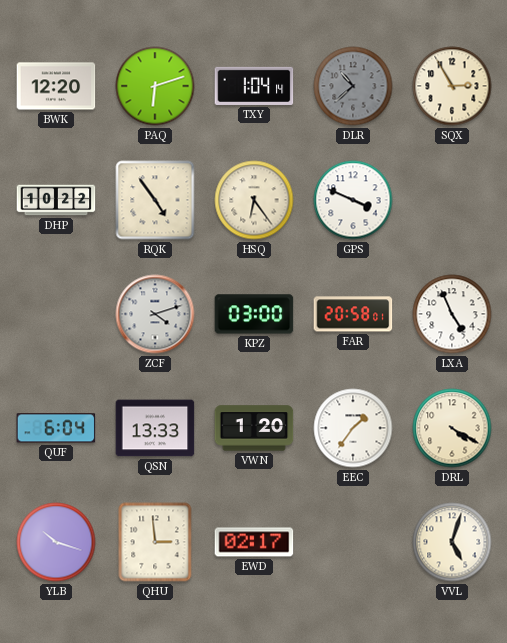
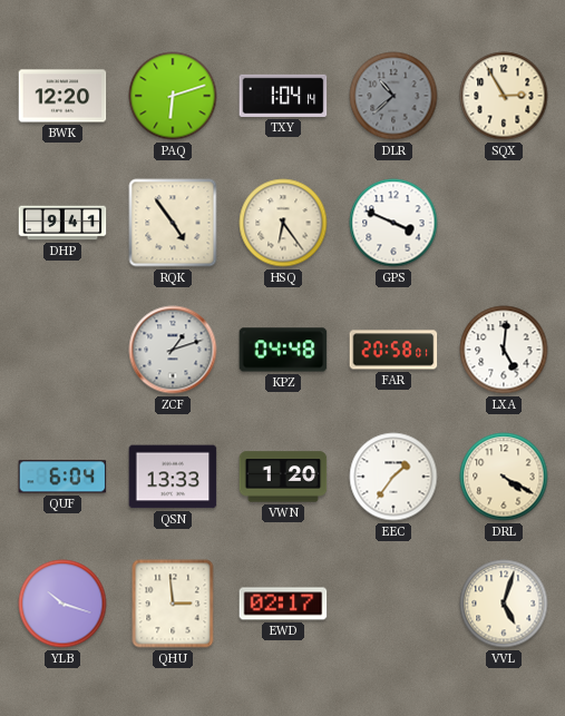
DHP: 10:22 -> 9:41 (62, 223)
ZCF: 4:12 -> 1:12 (173, 350)
KPZ: 03:00 -> 04:48 (283, 350)
LXA: 4:56 -> 5:01 (504, 350)
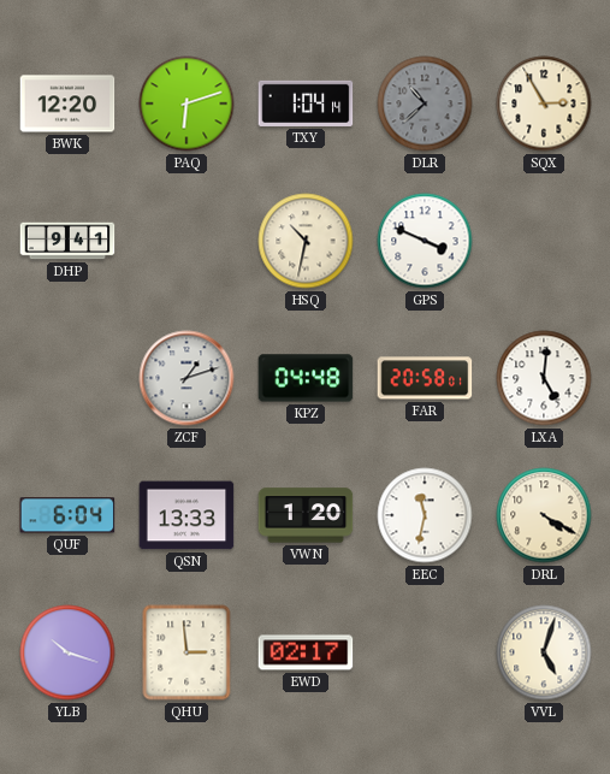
RQK: 4:54 -> none (173, 223)
HSQ: 6:24 -> 10:32 (306, 241)
EEC: 1:36 -> 11:32 (425, 515)
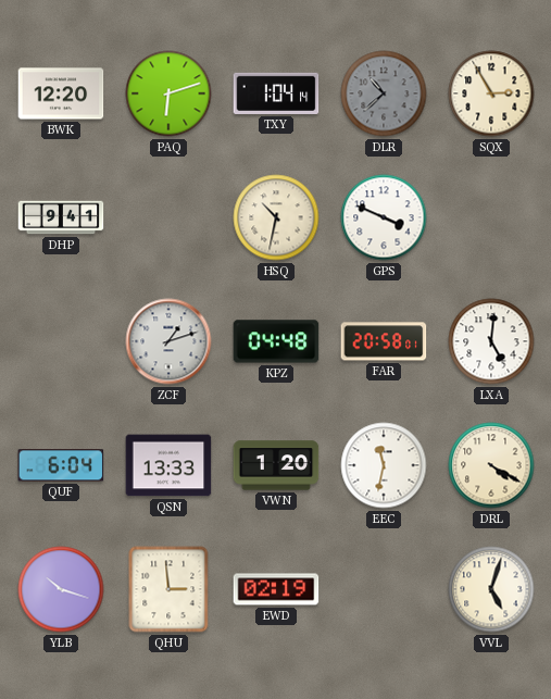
EWD: 02:17 -> 02:19 (276, 589)
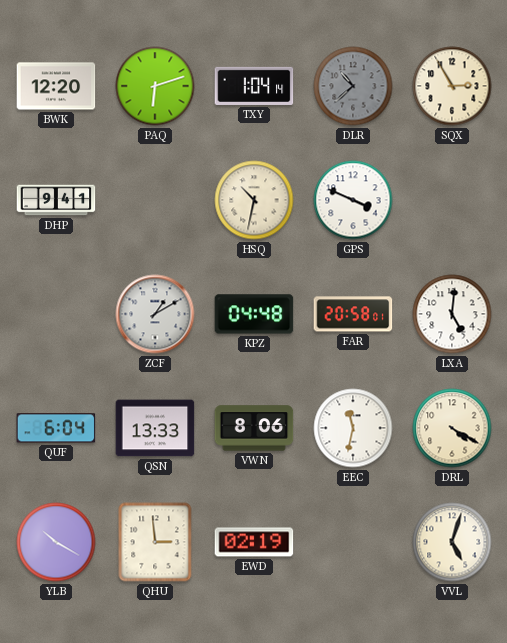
ZCF: 1:12 -> 1:10 (155, 314)
VWN: 1:20 -> 8:06 (254, 428)
YLB: 10:18 -> 10:20 (56, 542)
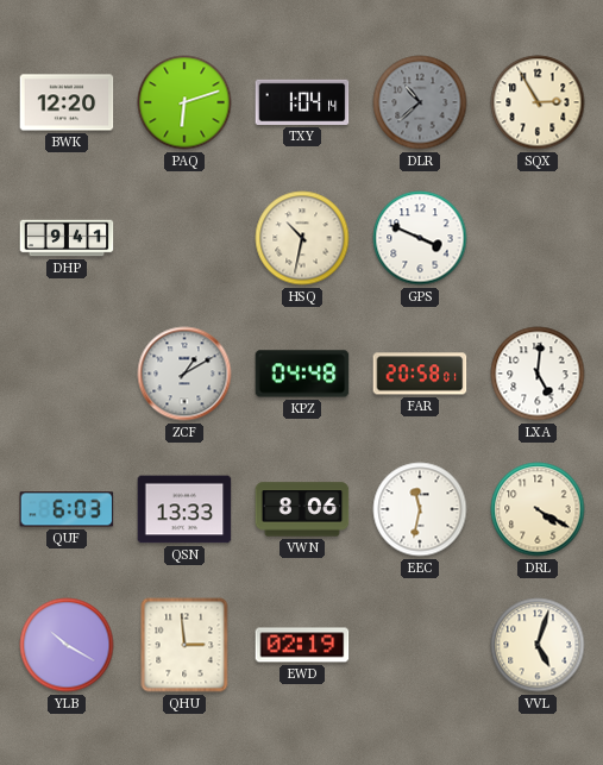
QUF: 6:04 -> 6:03 (67, 509)
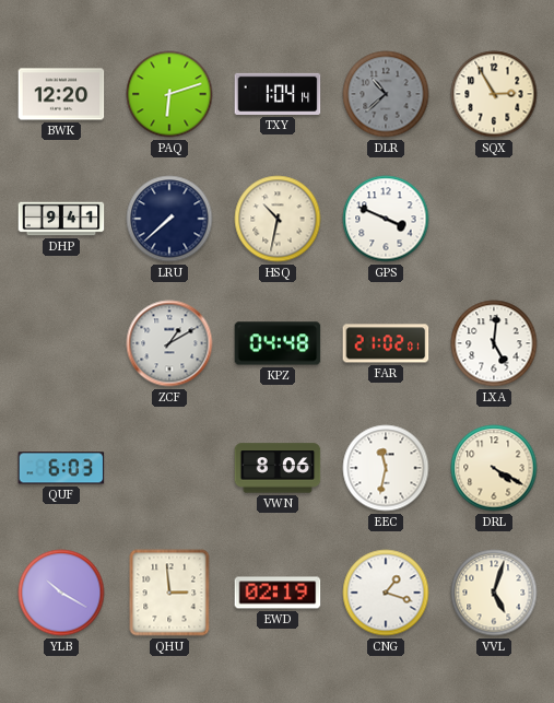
LRU: none -> 7:38 (169, 219)
FAR: 20:58 -> 21:02 (386, 343)
QSN: 13:33 -> none (184, 509)
CNG: none -> 1:18 (386, 593)
